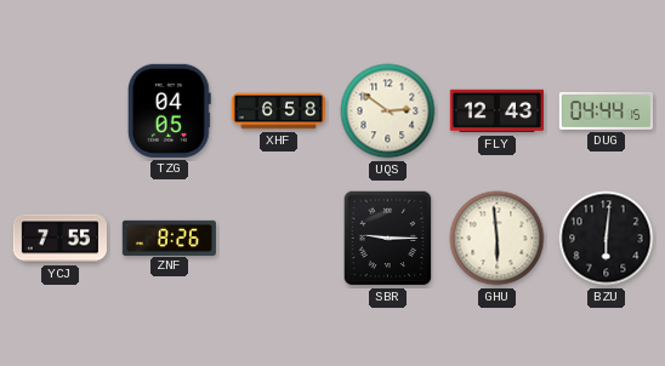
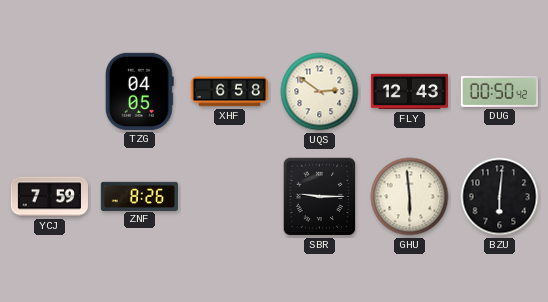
DUG: 04:44 -> 00:50 (499, 91)
YCJ: 7:55 -> 7:59 (49, 197)
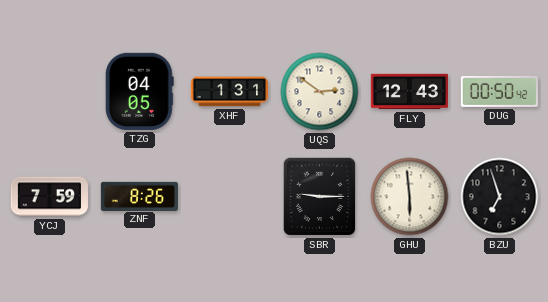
XHF: 6:58 -> 1:31 (229, 92)
BZU: 6:01 -> 6:57 (500, 197)
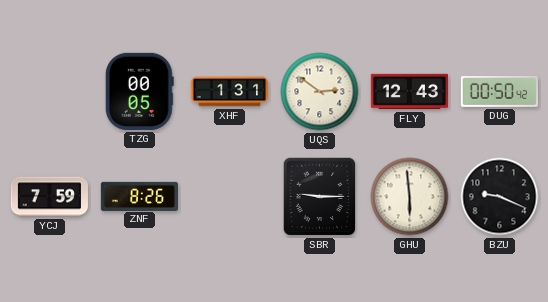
TZG: 04:05 -> 00:05 (139, 91)
BZU: 6:57 -> 9:19 (500, 197)
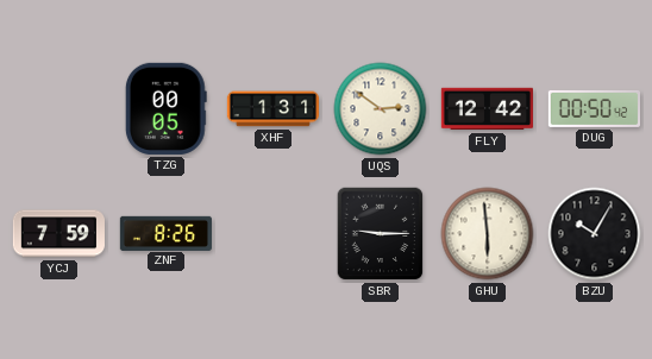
FLY: 12:43 -> 12:42 (487, 109)
BZU: 9:19 -> 10:05 (595, 234)
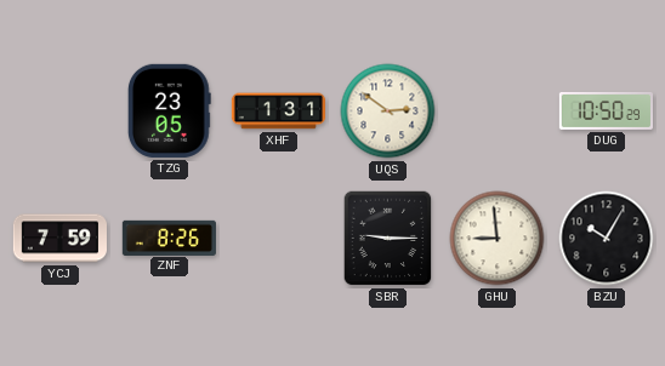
TZG: 00:05 -> 23:05 (169, 110)
FLY: 12:42 -> none (487, 109)
DUG: 00:50 -> 10:50 (606, 110)
GHU: 5:59 -> 8:59 (498, 239)
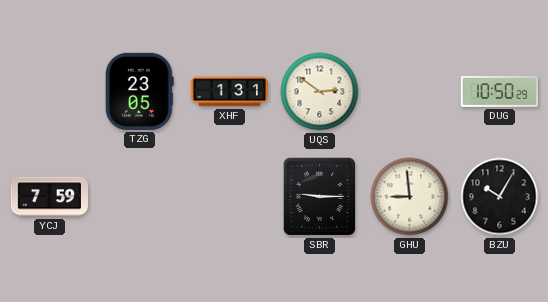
ZNF: 8:26 -> none (169, 238)
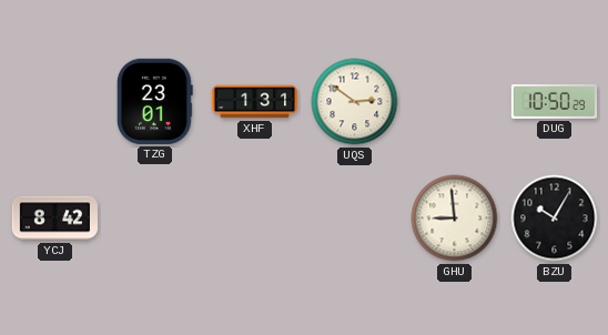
TZG: 23:05 -> 23:01 (154, 101)
YCJ: 7:59 -> 8:42 (54, 219)
SBR: 9:15 -> none (320, 197)
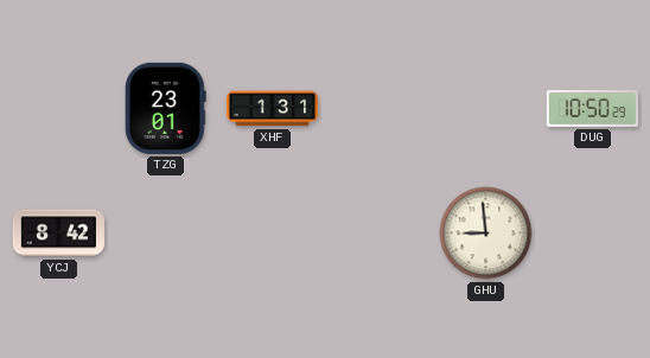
UQS: 2:51 -> none (355, 102)
BZU: 10:05 -> none (555, 219)
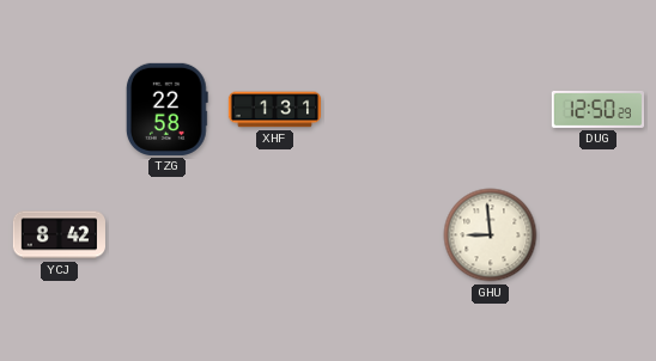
TZG: 23:01 -> 22:58 (166, 109)
DUG: 10:50 -> 12:50 (597, 109)
